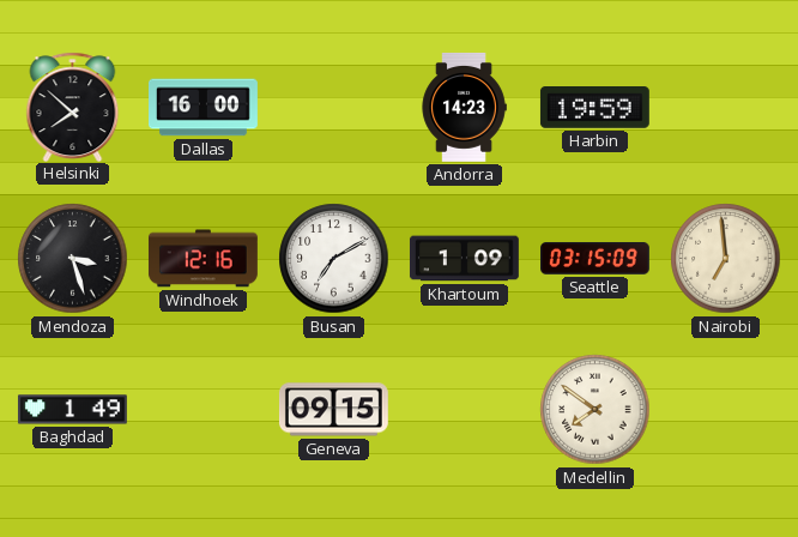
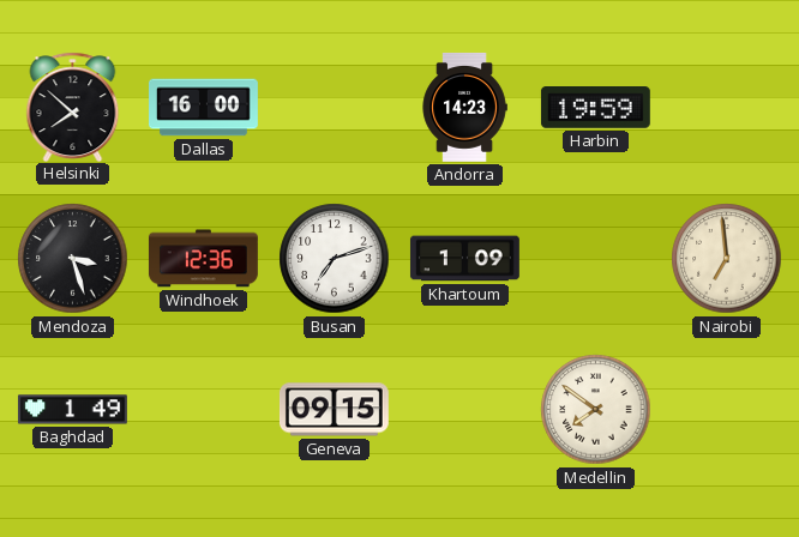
Windhoek: 12:16 -> 12:36 (203, 259)
Busan: 7:10 -> 7:12 (335, 259)
Seattle: 03:15 -> none (596, 259)
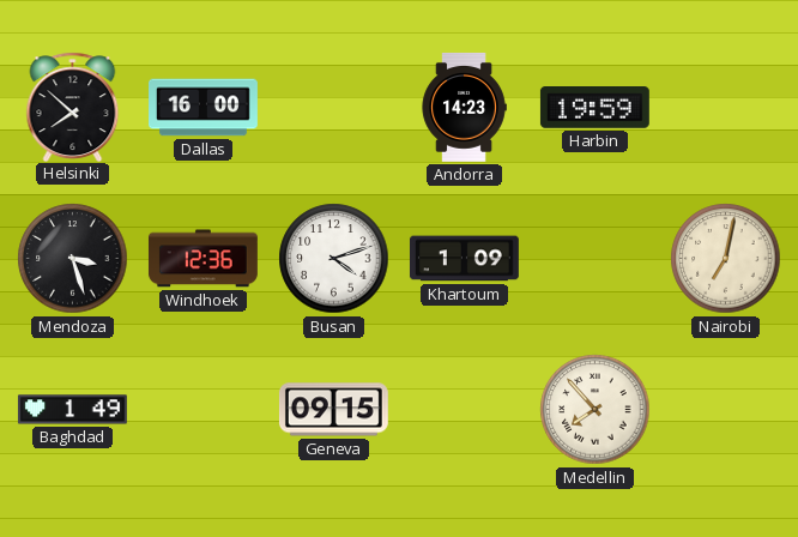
Busan: 7:12 -> 4:12 (334, 259)
Nairobi: 6:59 -> 7:02 (726, 259)
Medellin: 7:51 -> 7:53 (596, 410)
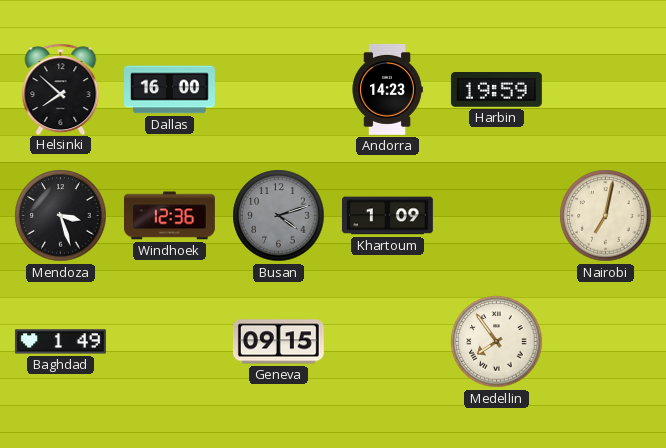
Busan dial: white -> grey (279, 216)
Medellin: 7:53 -> 7:54 (497, 342)
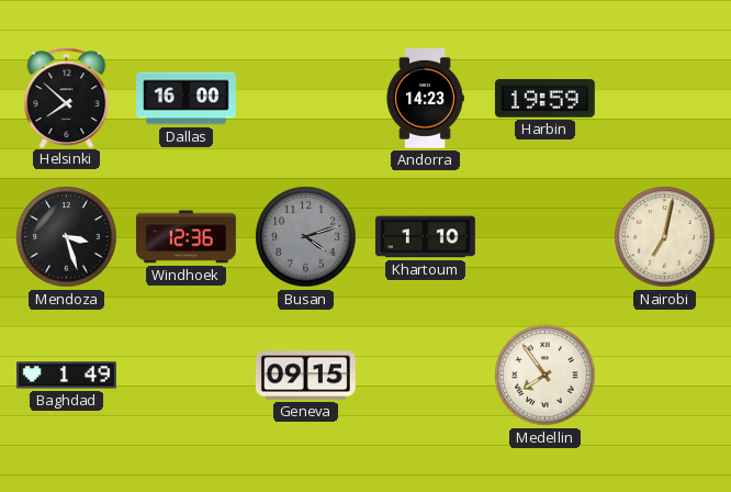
Khartoum: 1:09 -> 1:10 (425, 237)
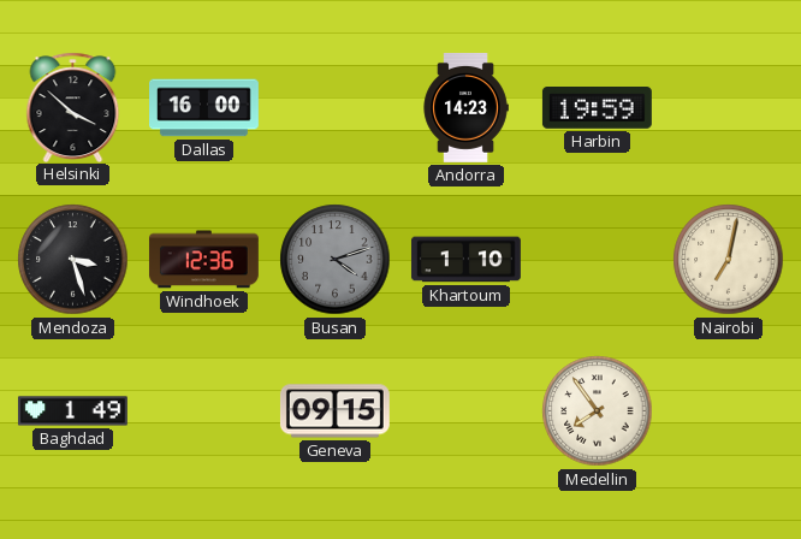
Helsinki: 7:52 -> 3:52 (73, 107)
